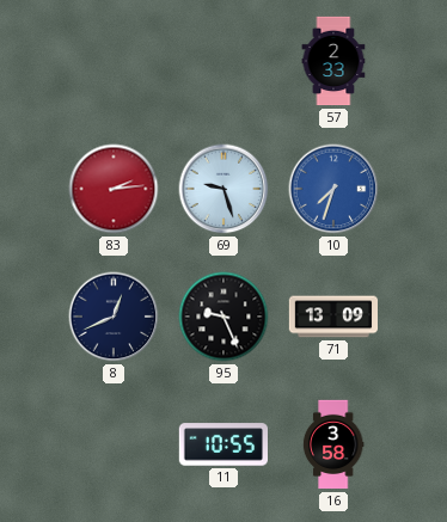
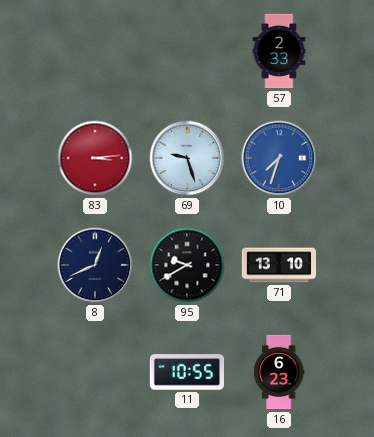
83: 2:14 -> 3:14 (95, 158)
95: 9:26 -> 9:40 (187, 265)
71: 13:09 -> 13:10 (279, 265)
16: 3:58 -> 6:23 (279, 372)
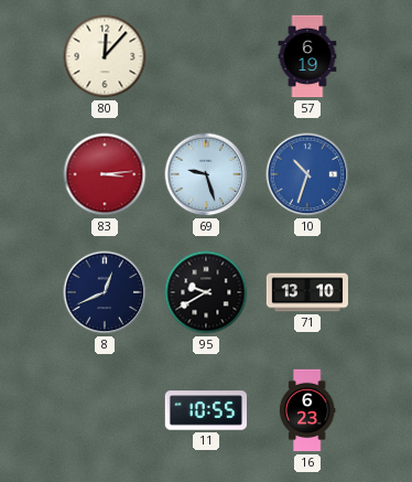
80: none -> 12:07 (105, 56)
57: 2:33 -> 6:19 (307, 56)
10: 7:33 -> 10:33 (307, 174)
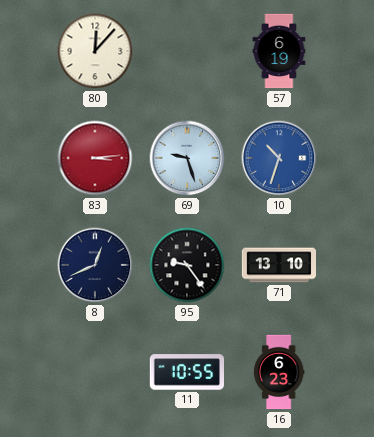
95: 9:40 -> 9:24 (187, 265)
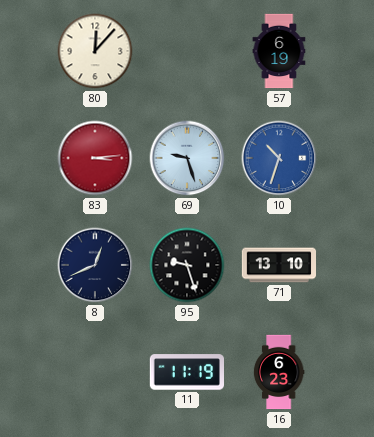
95: 9:24 -> 9:27 (187, 265)
11: 10:55 -> 11:19 (186, 372)
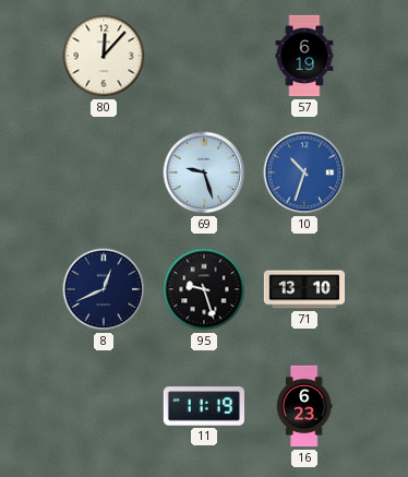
83: 3:14 -> none (95, 158)
